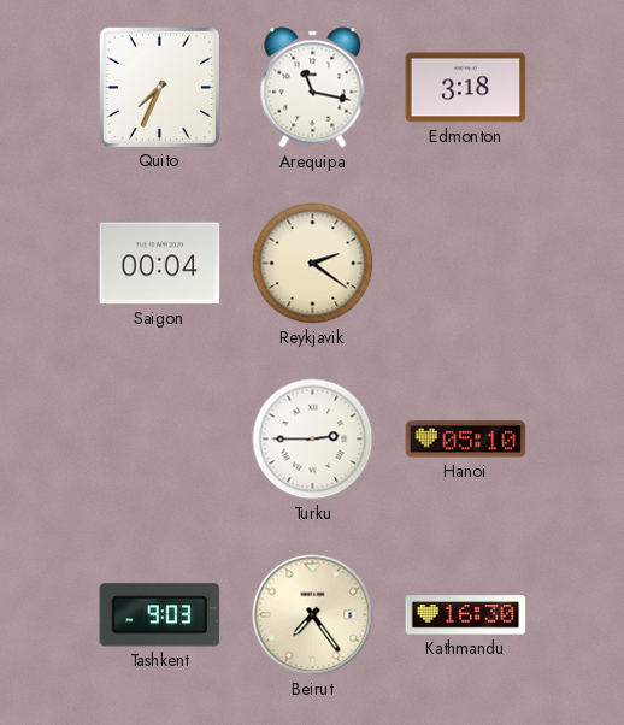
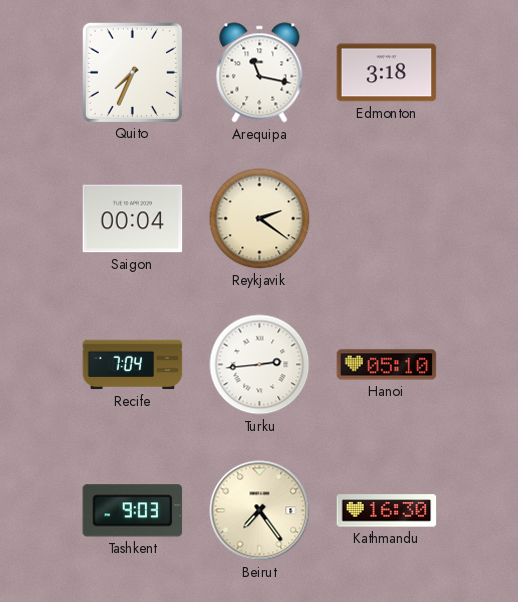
Recife: none -> 7:04 (133, 365)
Turku: 2:45 -> 2:44 (260, 365)
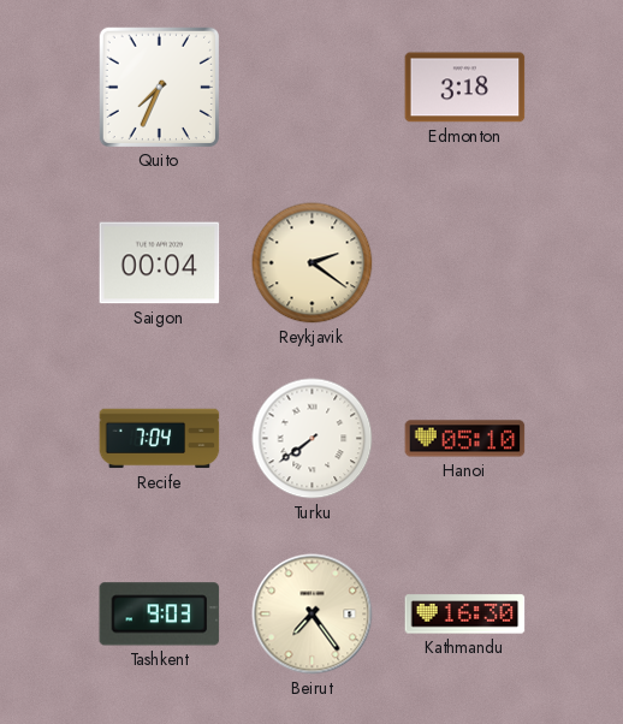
Arequipa: 11:17 -> none (260, 73)
Turku: 2:44 -> 7:39 (313, 439)
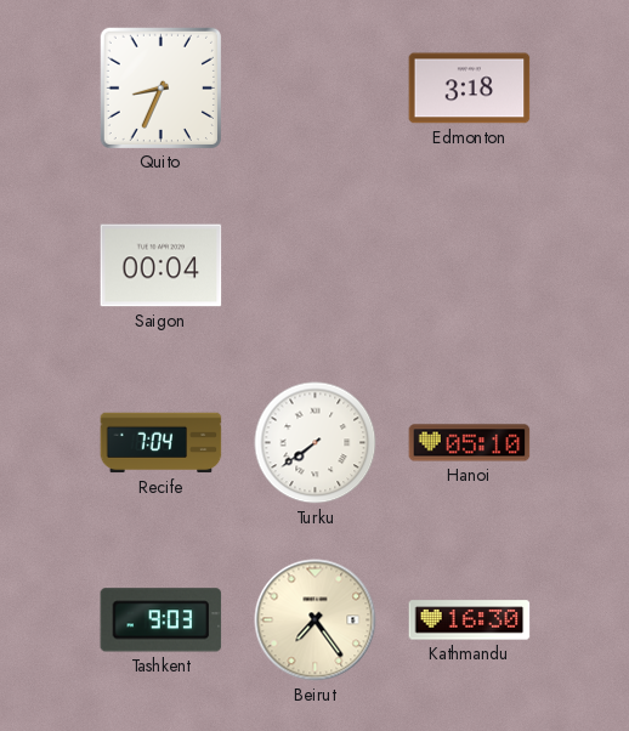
Quito: 7:34 -> 8:34 (160, 87)
Reykjavik: 2:21 -> none (313, 263)
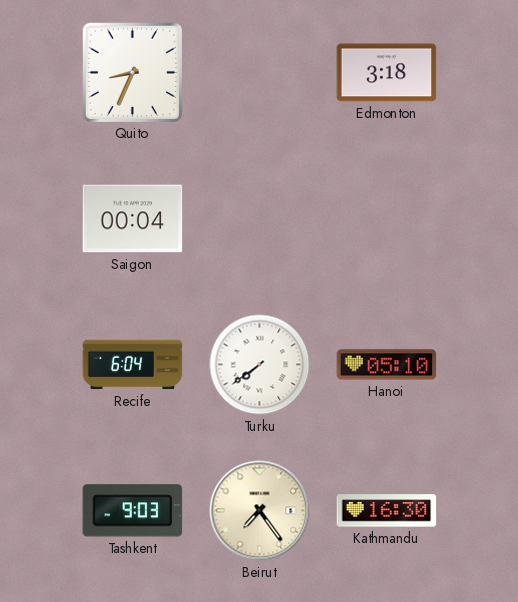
Recife: 7:04 -> 6:04 (133, 365)
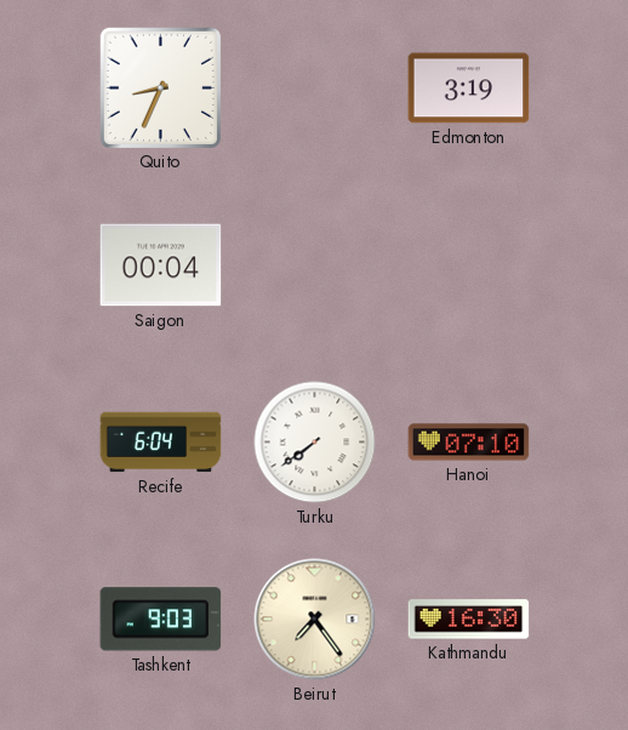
Edmonton: 3:18 -> 3:19 (469, 89)
Hanoi: 05:10 -> 07:10 (469, 443)
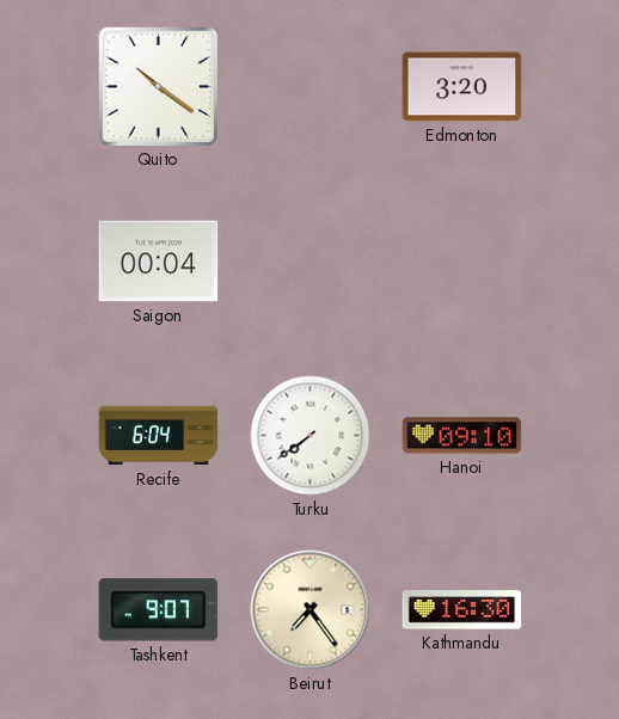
Quito: 8:34 -> 10:21 (158, 86)
Edmonton: 3:19 -> 3:20 (462, 87)
Hanoi: 07:10 -> 09:10 (462, 436)
Tashkent: 9:03 -> 9:07 (159, 610)
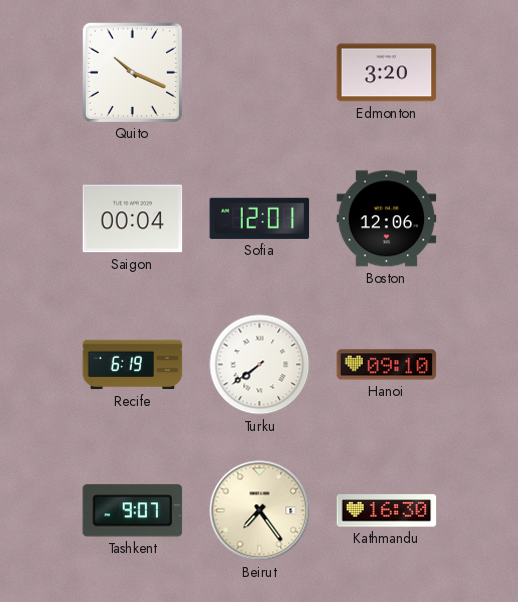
Quito: 10:21 -> 10:19 (132, 72)
Sofia: none -> 12:01 (260, 218)
Boston: none -> 12:06 (387, 219)
Recife: 6:04 -> 6:19 (133, 365)
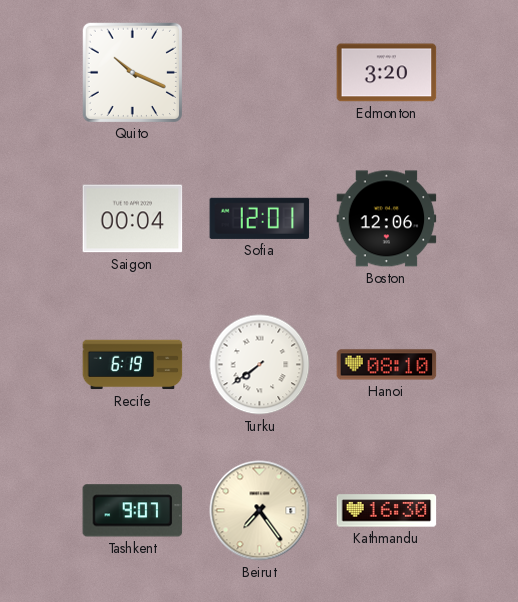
Hanoi: 09:10 -> 08:10 (387, 365)
